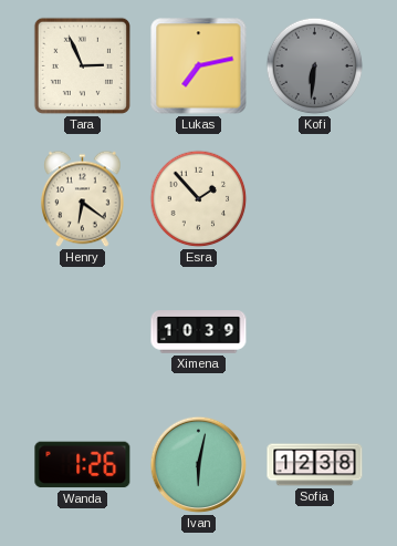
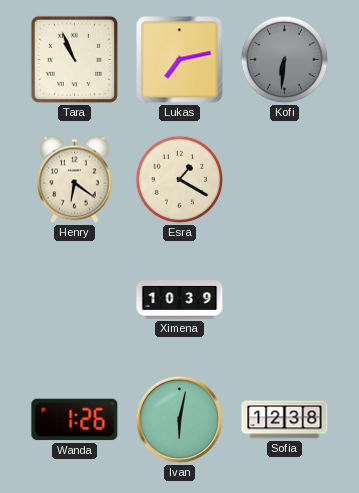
Tara: 2:56 -> 10:56 (74, 59)
Esra: 1:53 -> 1:20 (180, 180)
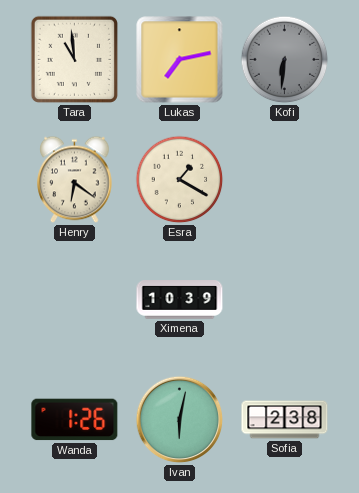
Tara: 10:56 -> 10:59 (74, 59)
Sofia: 12:38 -> 2:38 (285, 420)
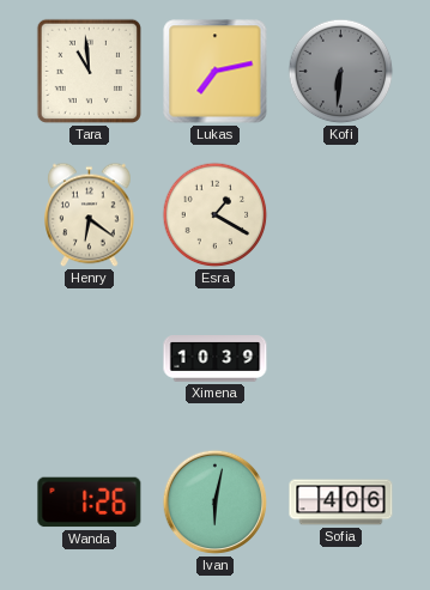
Sofia: 2:38 -> 4:06 (341, 503)
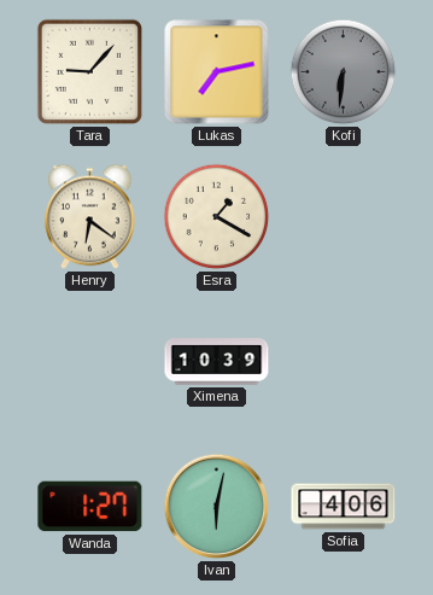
Tara: 10:59 -> 9:07 (89, 71)
Wanda: 1:26 -> 1:27 (90, 507)
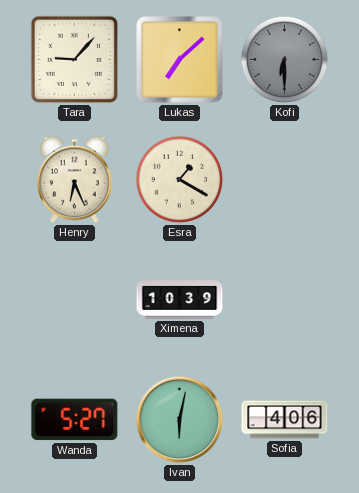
Lukas: 7:13 -> 7:08 (180, 60)
Kofi: 6:31 -> 6:30 (285, 60)
Henry: 6:21 -> 6:26 (75, 180)
Wanda: 1:27 -> 5:27 (75, 420)
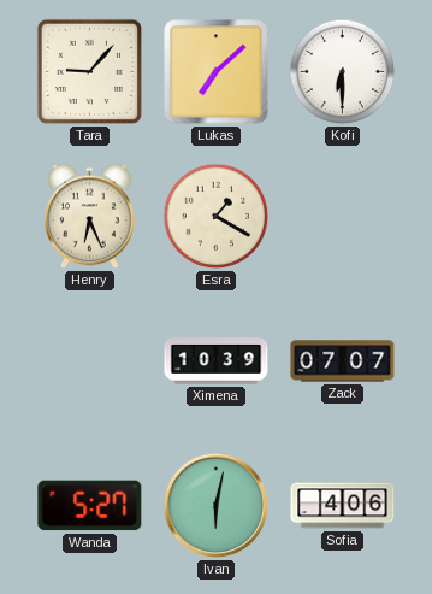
Kofi dial: grey -> white (343, 72)
Zack: none -> 07:07 (343, 361)
